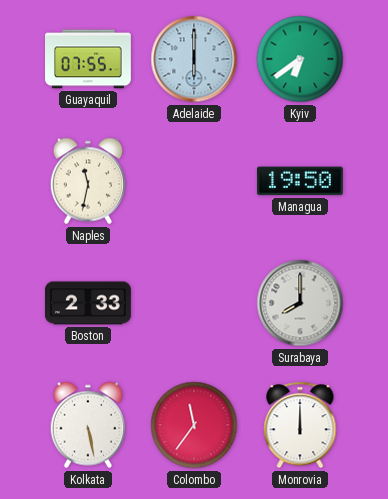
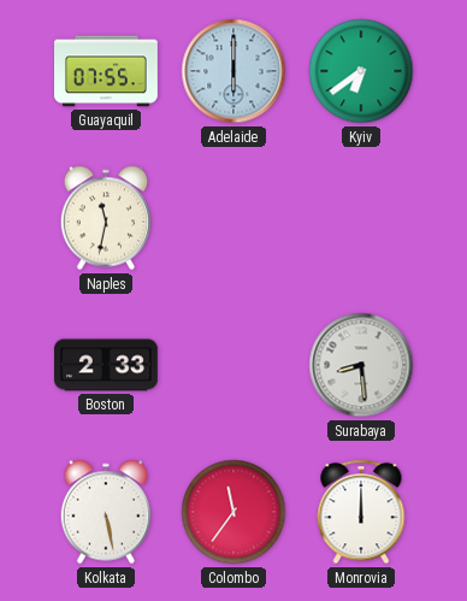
Managua: 19:50 -> none (300, 181)
Surabaya: 8:00 -> 8:29 (361, 365)
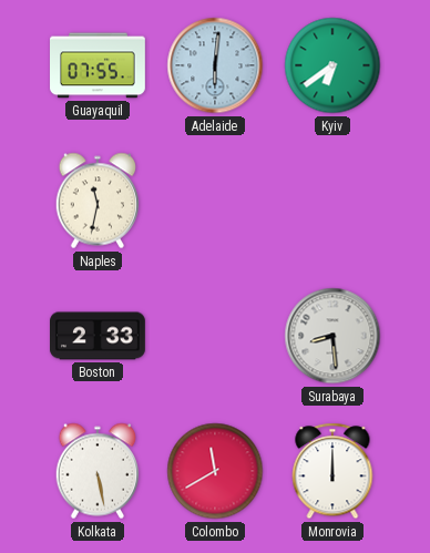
Adelaide: 6:00 -> 6:01 (215, 65)
Colombo: 11:36 -> 11:40 (215, 471)
